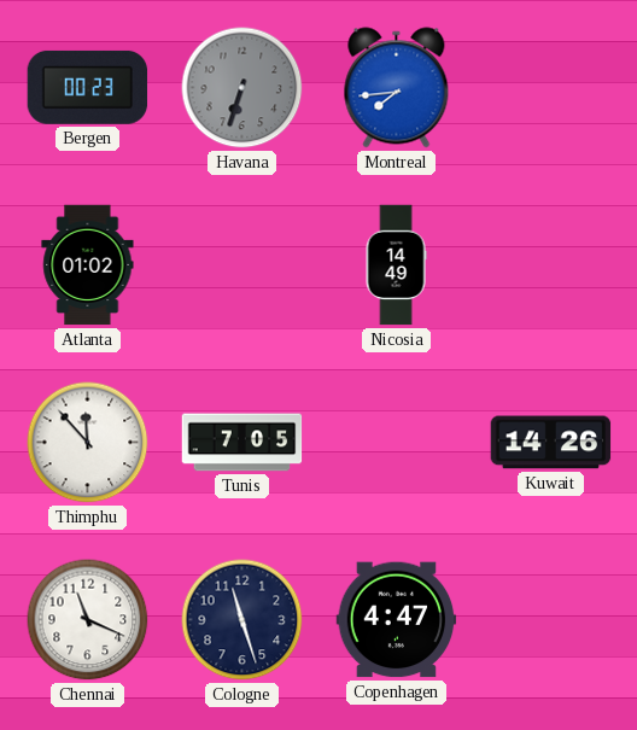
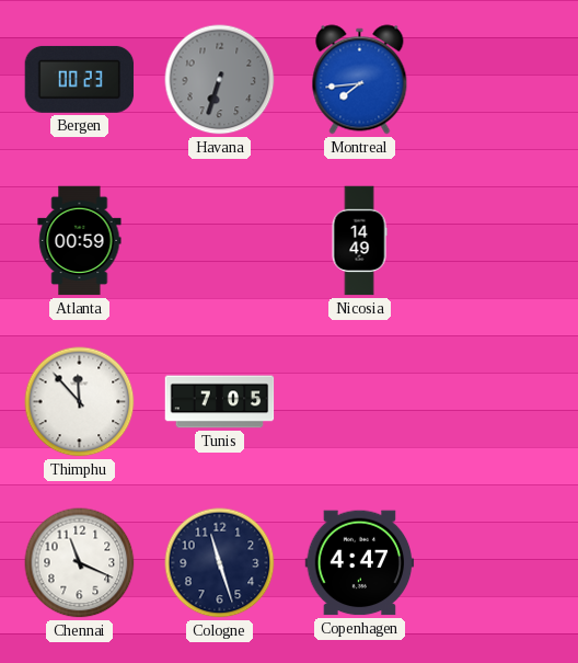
Atlanta: 01:02 -> 00:59 (80, 241)
Kuwait: 14:26 -> none (551, 443)
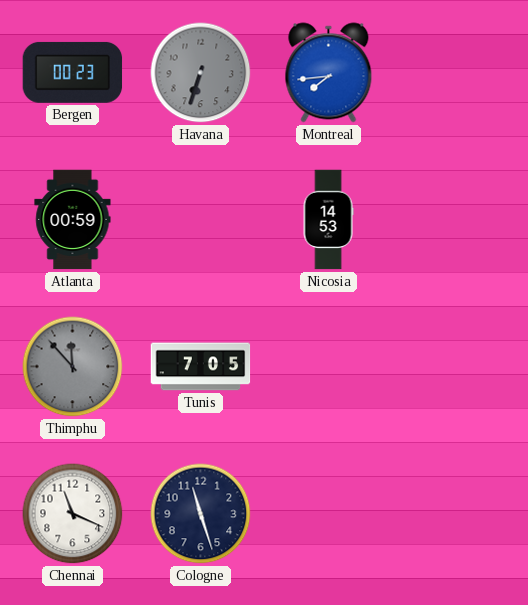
Nicosia: 14:49 -> 14:53 (328, 220)
Thimphu dial: white -> grey (73, 367)
Copenhagen: 4:47 -> none (360, 563)
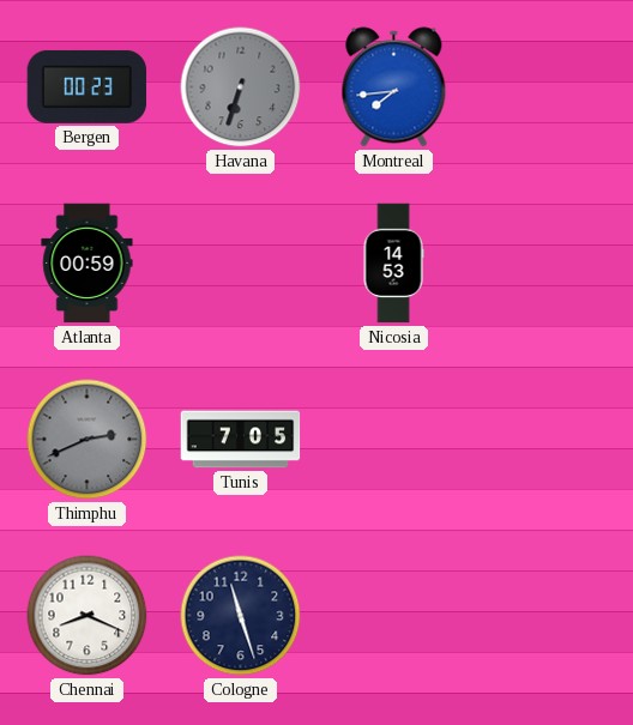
Thimphu: 11:53 -> 2:41 (88, 440)
Chennai: 11:19 -> 8:19 (88, 616)
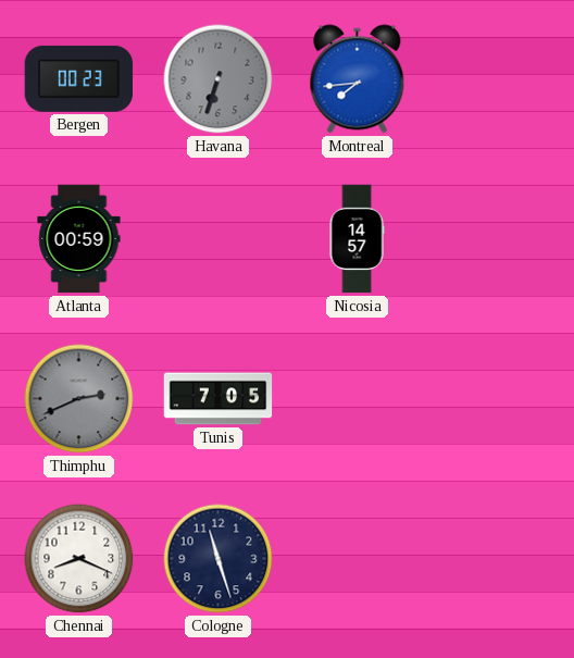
Nicosia: 14:53 -> 14:57 (357, 239)
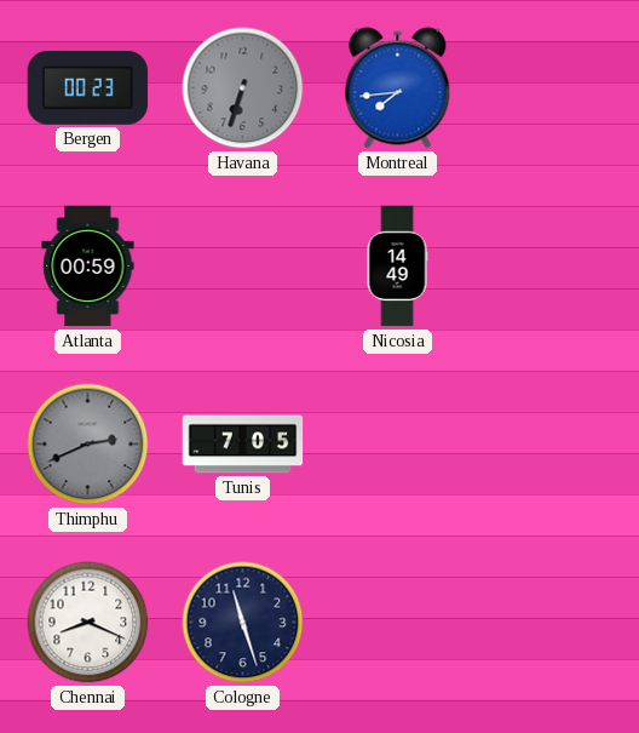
Nicosia: 14:57 -> 14:49 (397, 267)
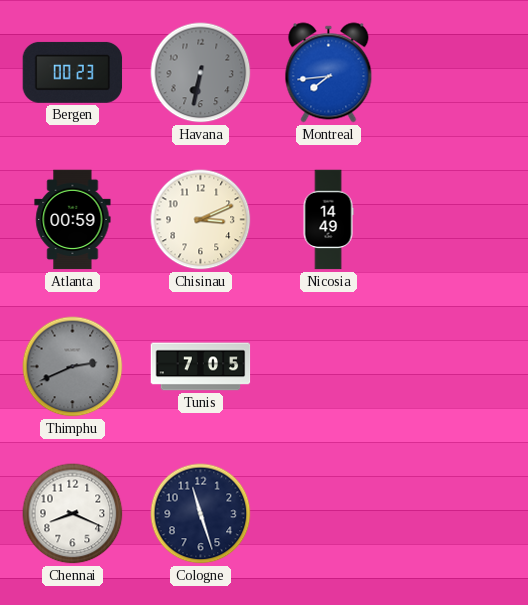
Havana: 6:33 -> 6:32 (201, 73)
Chisinau: none -> 3:11 (201, 220)
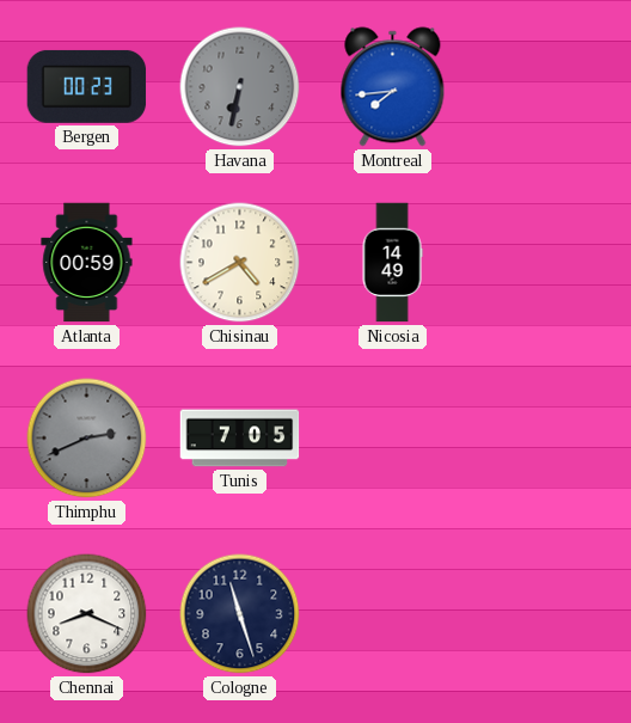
Chisinau: 3:11 -> 4:40 (240, 263)
